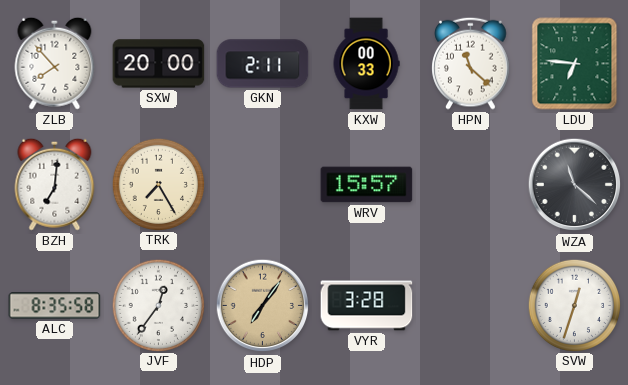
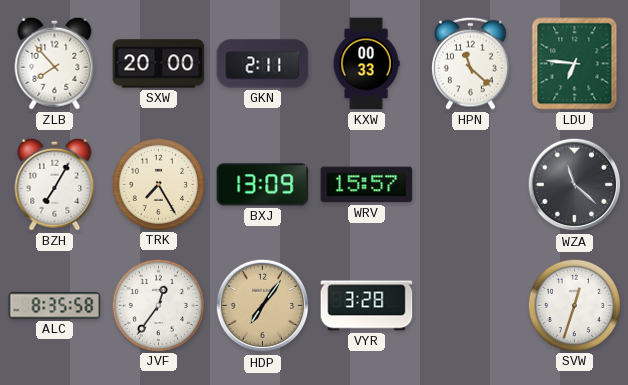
BZH: 7:01 -> 7:05 (55, 184)
BXJ: none -> 13:09 (263, 185)
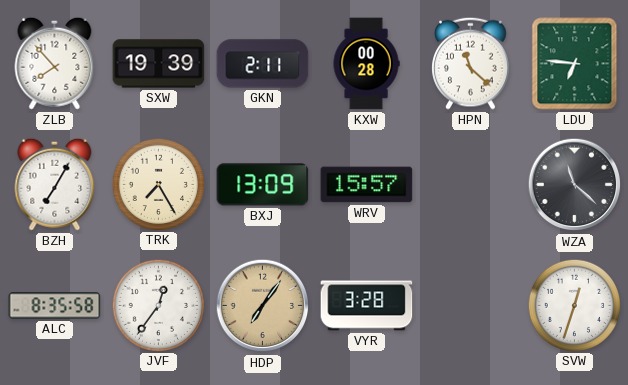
SXW: 20:00 -> 19:39 (159, 64)
KXW: 00:33 -> 00:28 (366, 64)
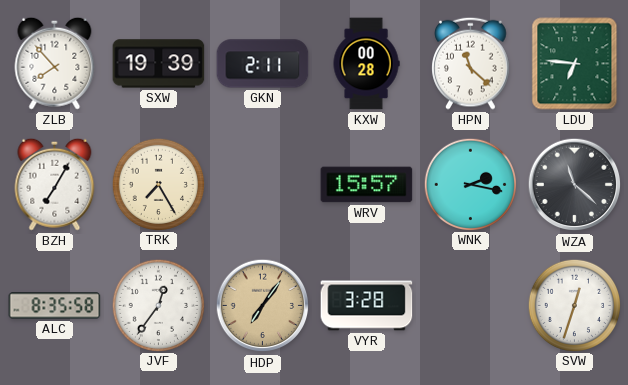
BXJ: 13:09 -> none (263, 185)
WNK: none -> 2:17 (470, 184)
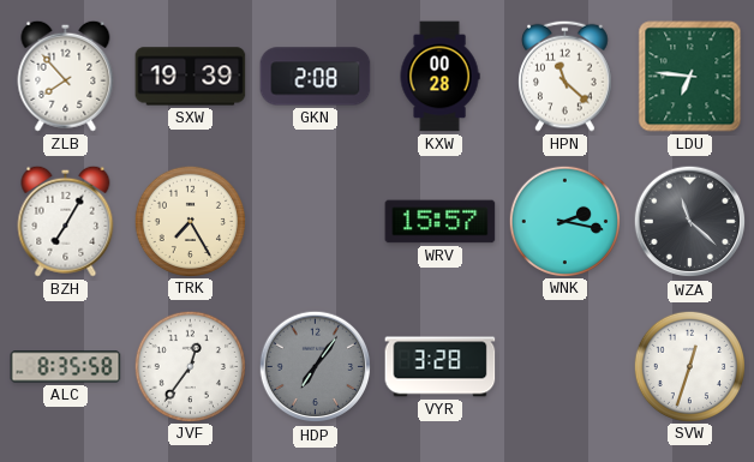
GKN: 2:11 -> 2:08 (316, 77)
HDP dial: champagne -> grey (316, 367)
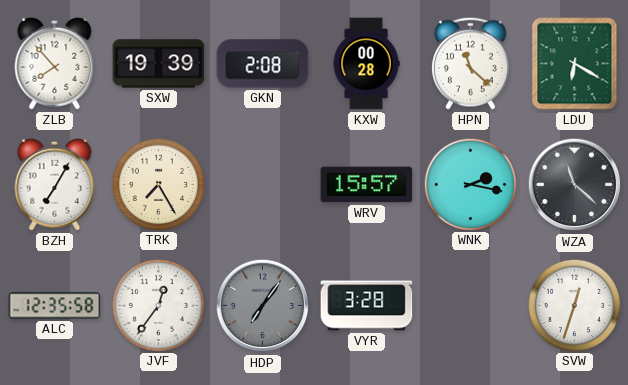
LDU: 6:46 -> 6:20 (575, 64)
ALC: 8:35 -> 12:35 (55, 306)
